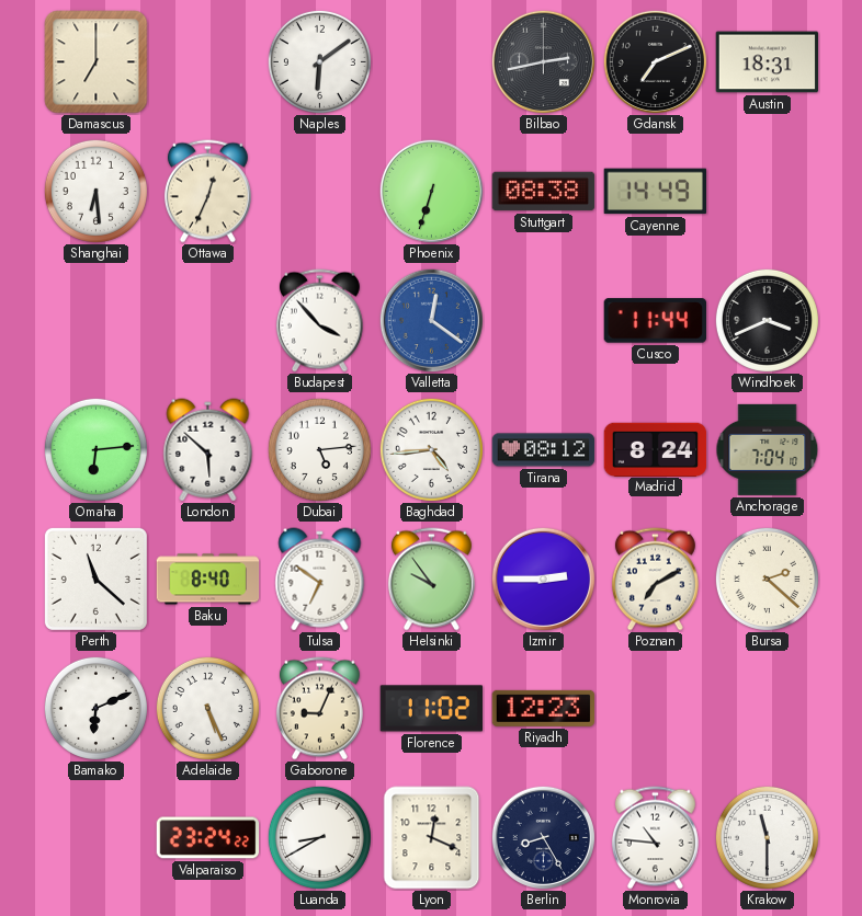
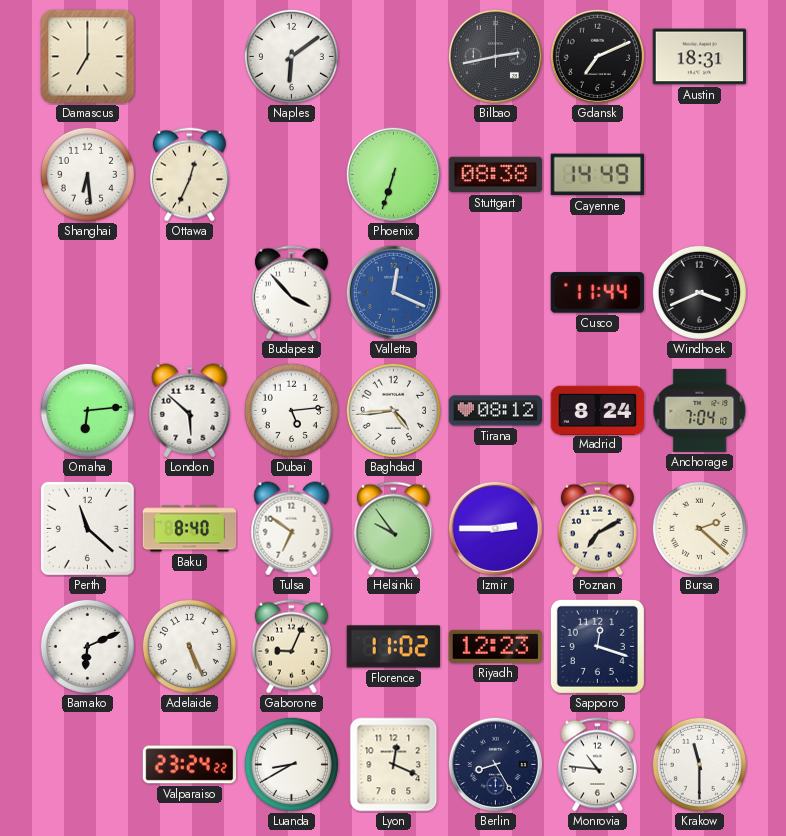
Valletta: 12:21 -> 12:19 (393, 292)
Sapporo: none -> 12:18 (597, 646)
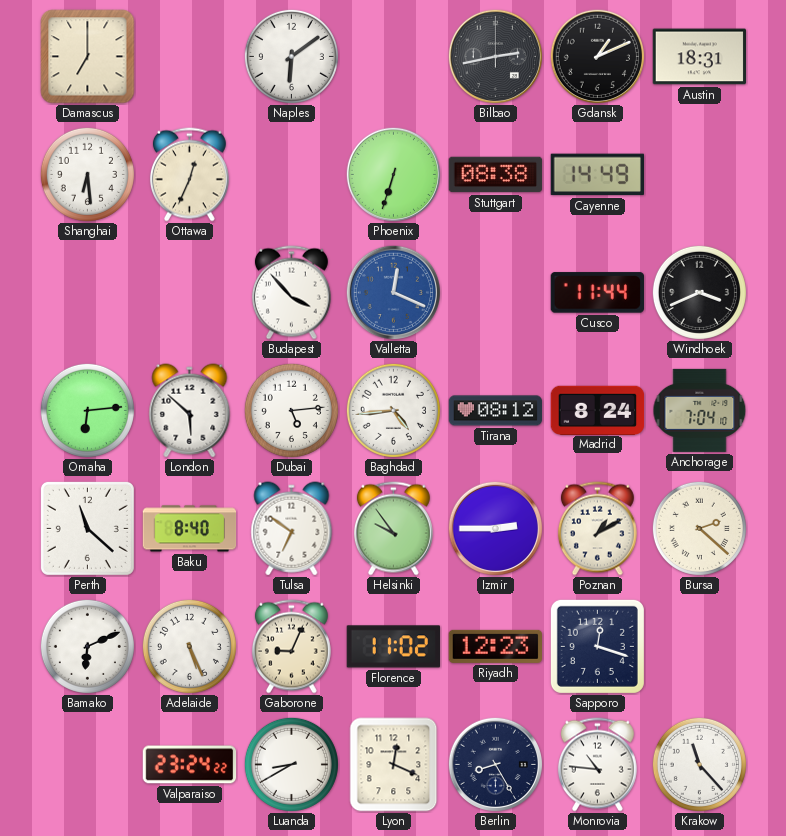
Gdansk: 7:11 -> 1:11 (597, 56)
Poznan: 7:10 -> 1:10 (597, 529)
Krakow: 11:30 -> 11:23 (699, 764)
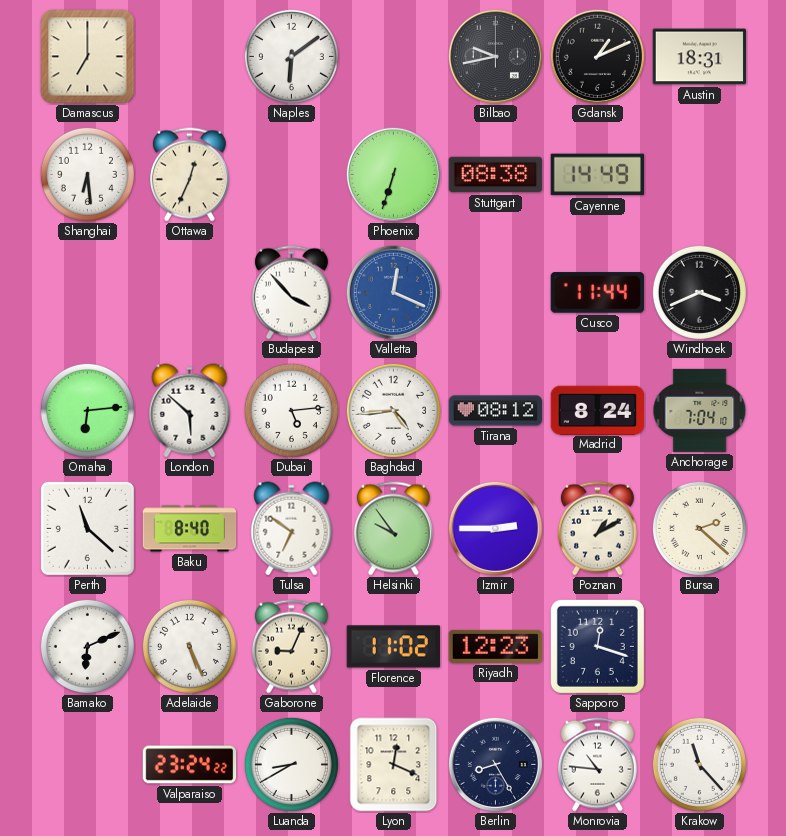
Bilbao: 2:43 -> 9:43 (495, 56)
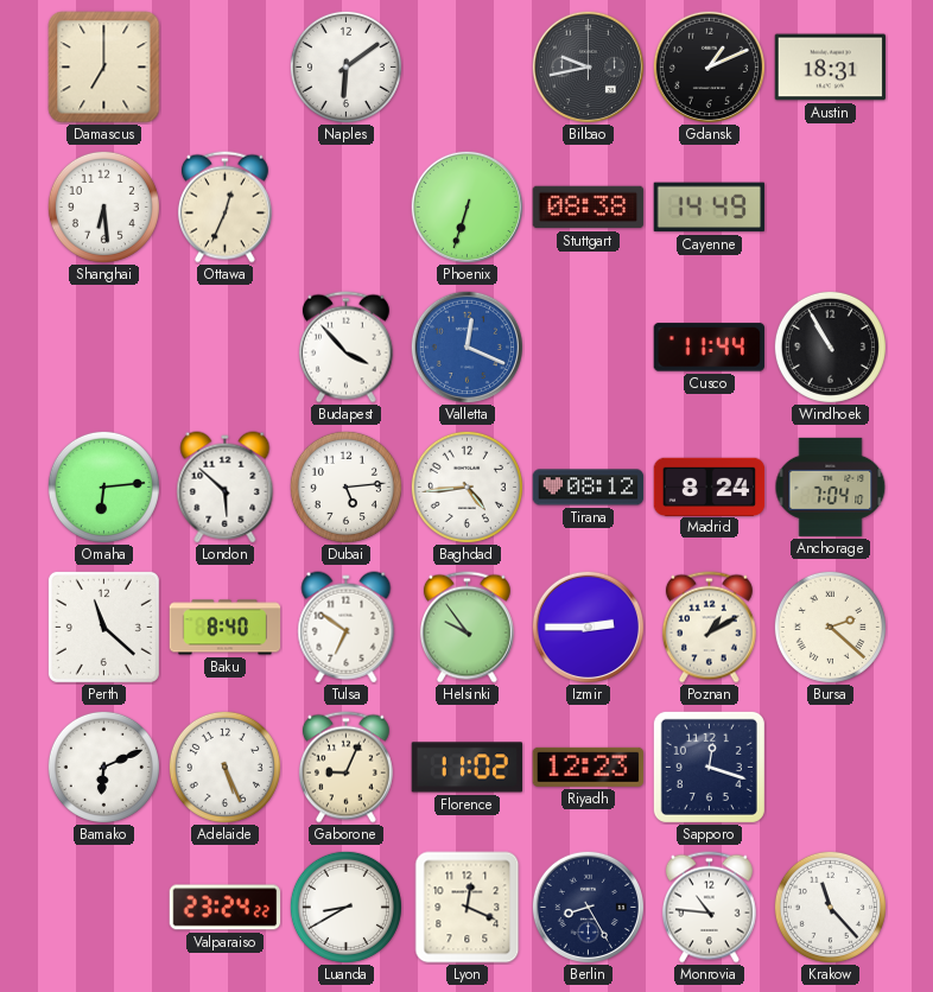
Windhoek: 3:41 -> 10:55 (830, 346)
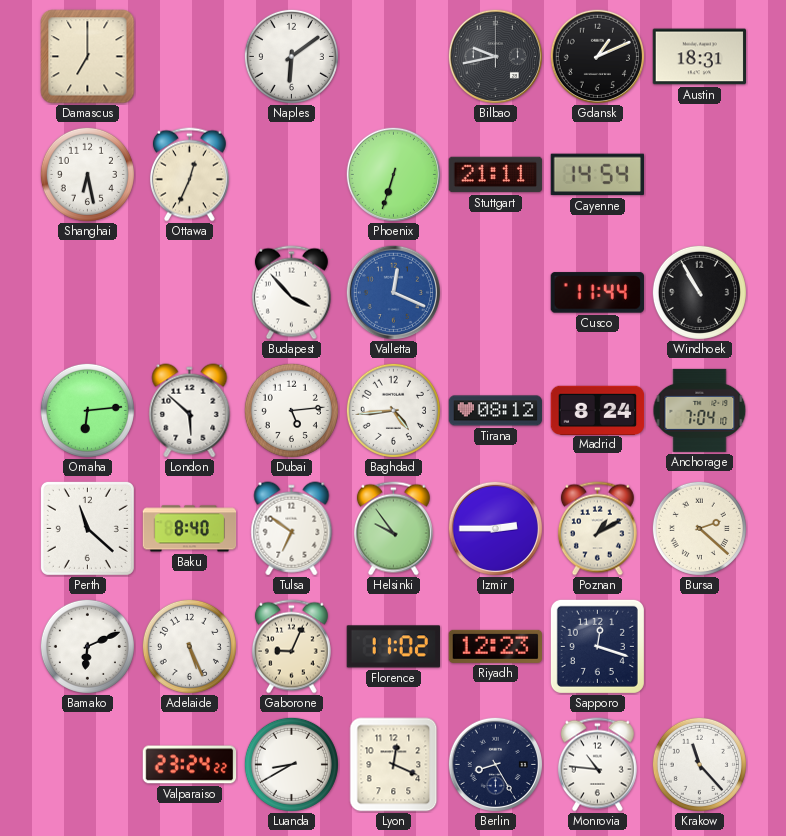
Shanghai: 6:29 -> 6:28 (87, 174)
Stuttgart: 08:38 -> 21:11 (496, 175)
Cayenne: 14:49 -> 14:54 (597, 175)
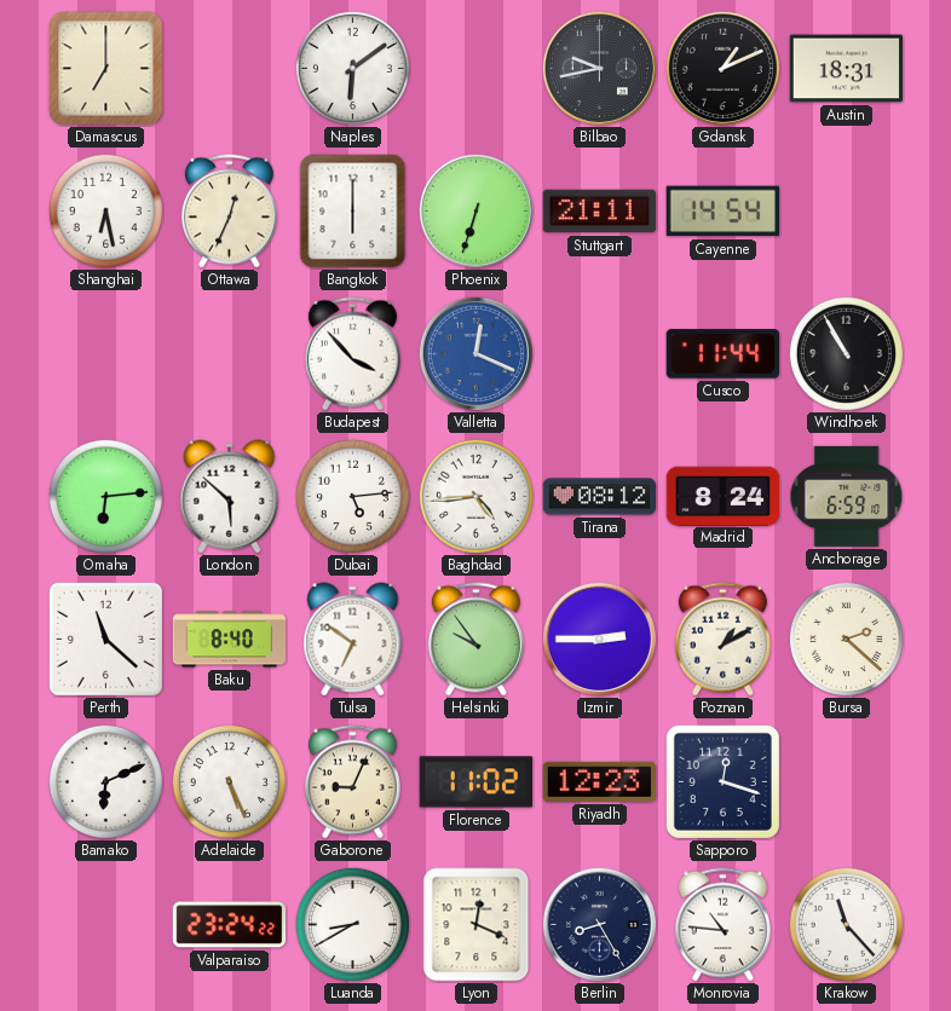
Bangkok: none -> 6:00 (353, 212)
Anchorage: 7:04 -> 6:59 (847, 496)
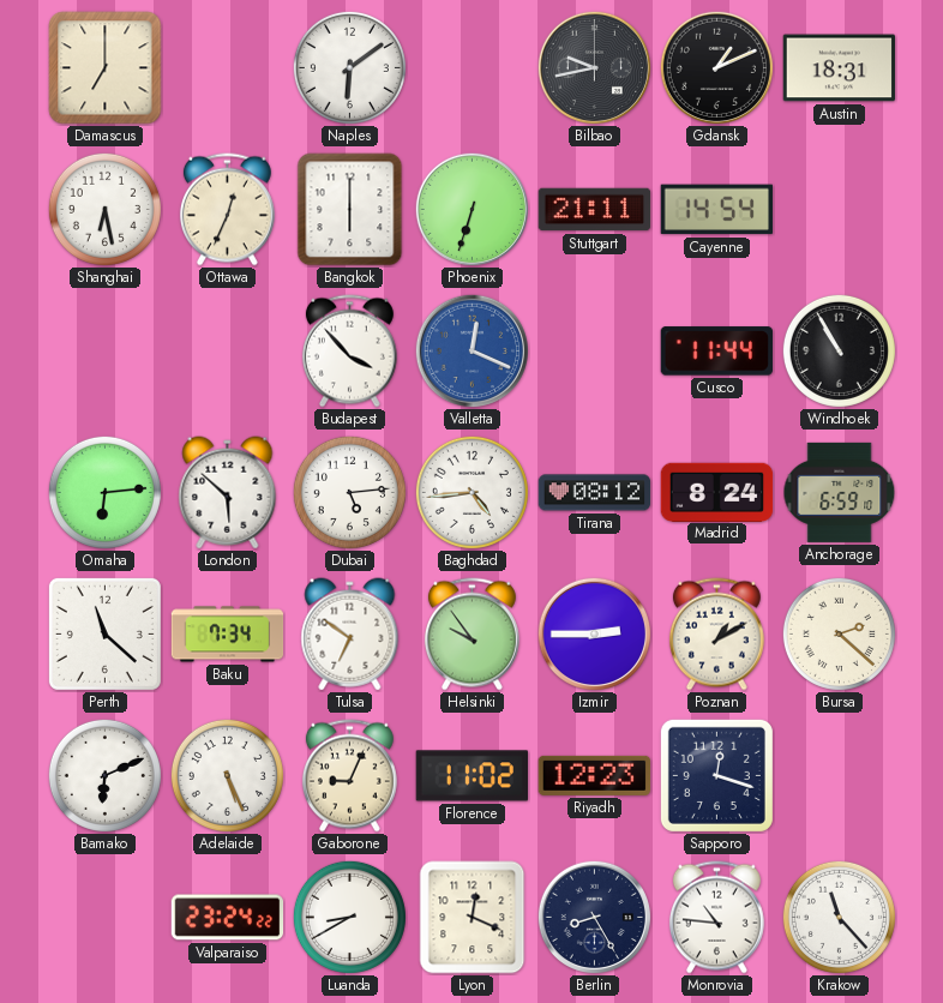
Baku: 8:40 -> 7:34 (228, 635)
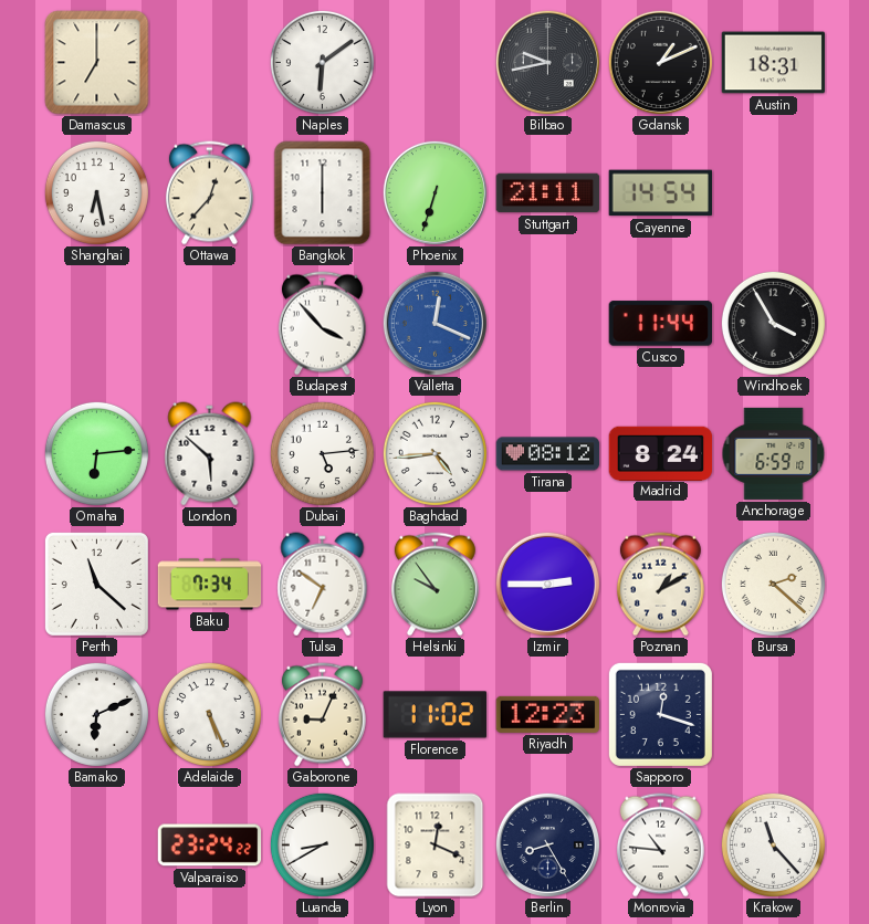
Ottawa: 12:34 -> 12:37 (209, 193)
Windhoek: 10:55 -> 3:55 (773, 323)
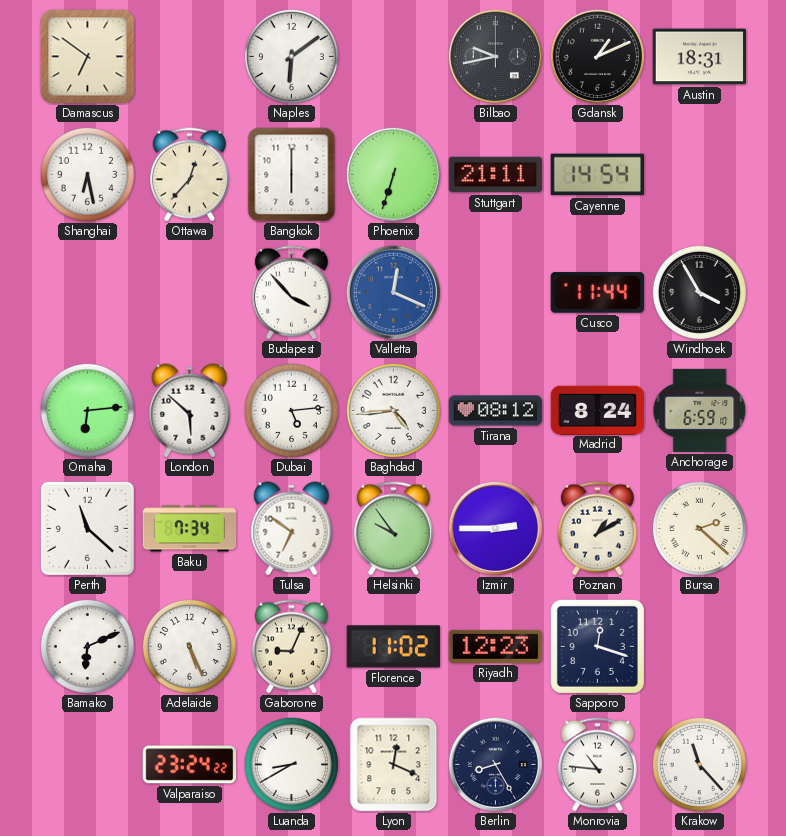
Damascus: 7:00 -> 6:51 (88, 57)
